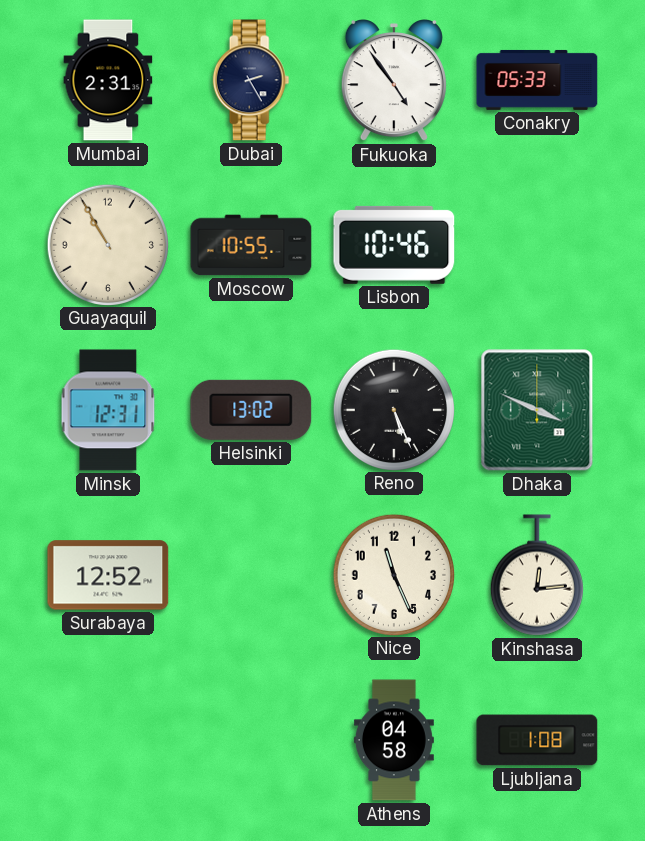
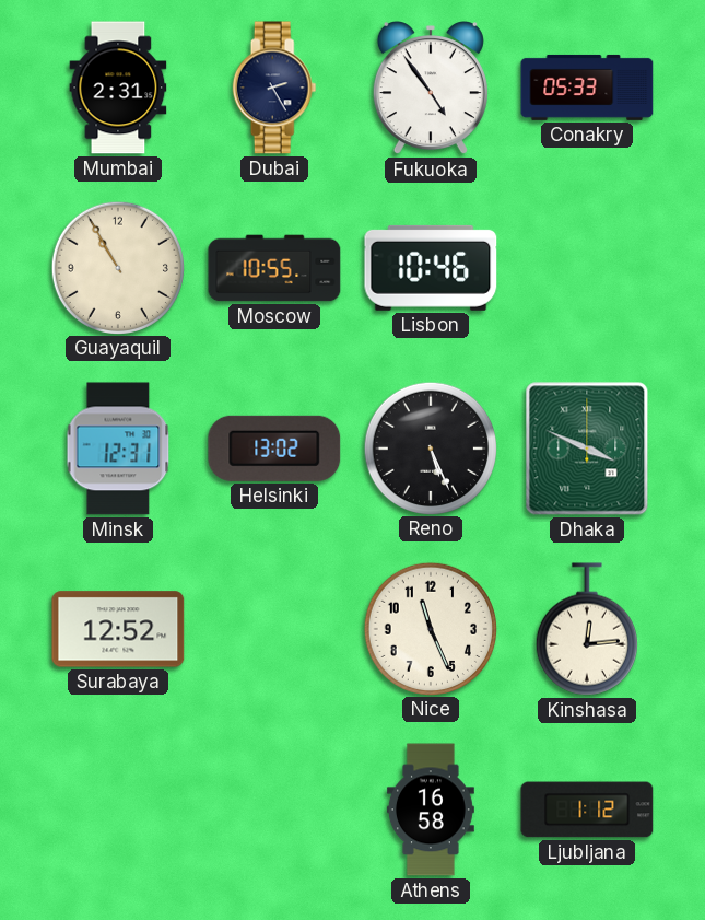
Athens: 04:58 -> 16:58 (431, 810)
Ljubljana: 1:08 -> 1:12 (587, 810)
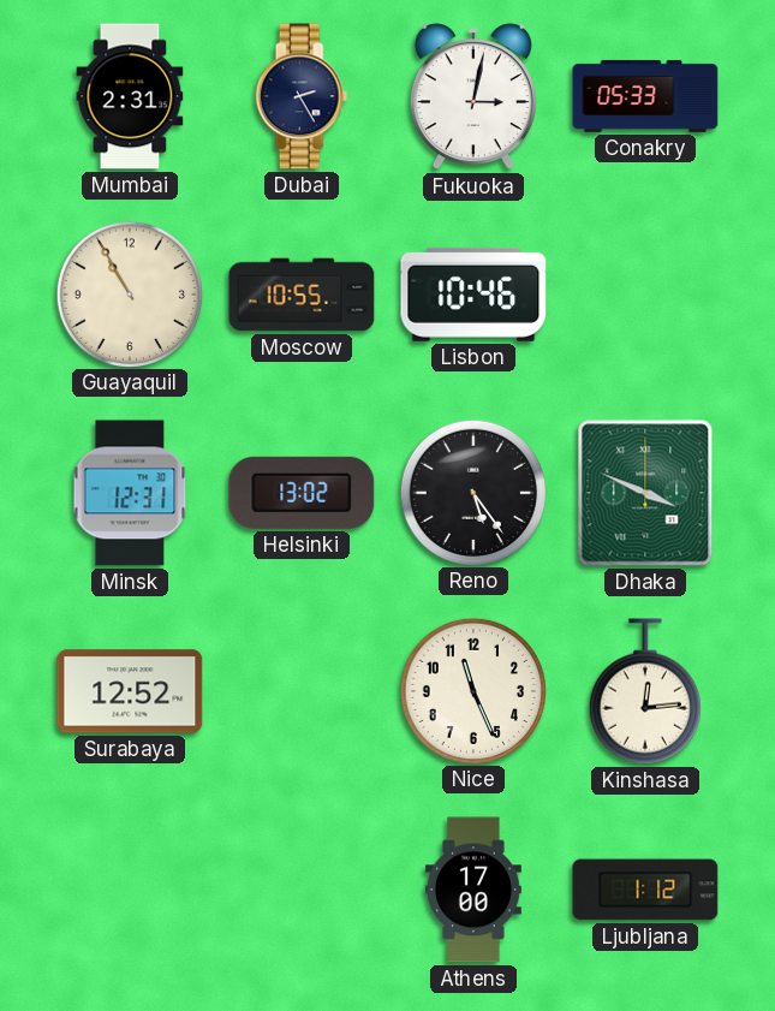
Fukuoka: 4:54 -> 3:02 (473, 97)
Reno: 5:26 -> 5:24 (472, 492)
Athens: 16:58 -> 17:00 (473, 890)
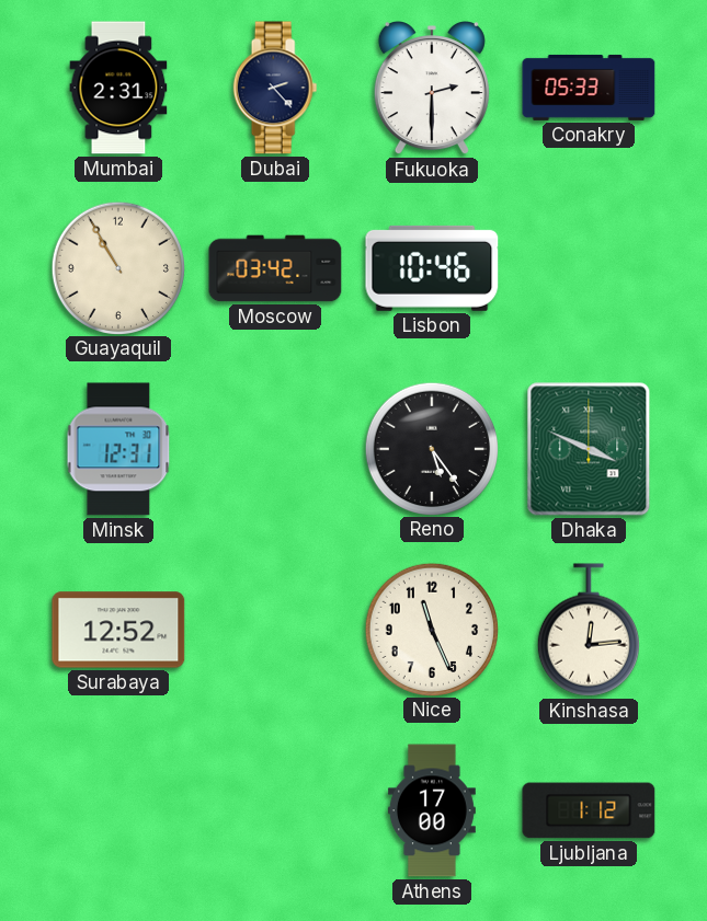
Dubai: 2:25 -> 2:23 (275, 88)
Fukuoka: 3:02 -> 2:30 (432, 89)
Moscow: 10:55 -> 03:42 (275, 268)
Helsinki: 13:02 -> none (302, 493)
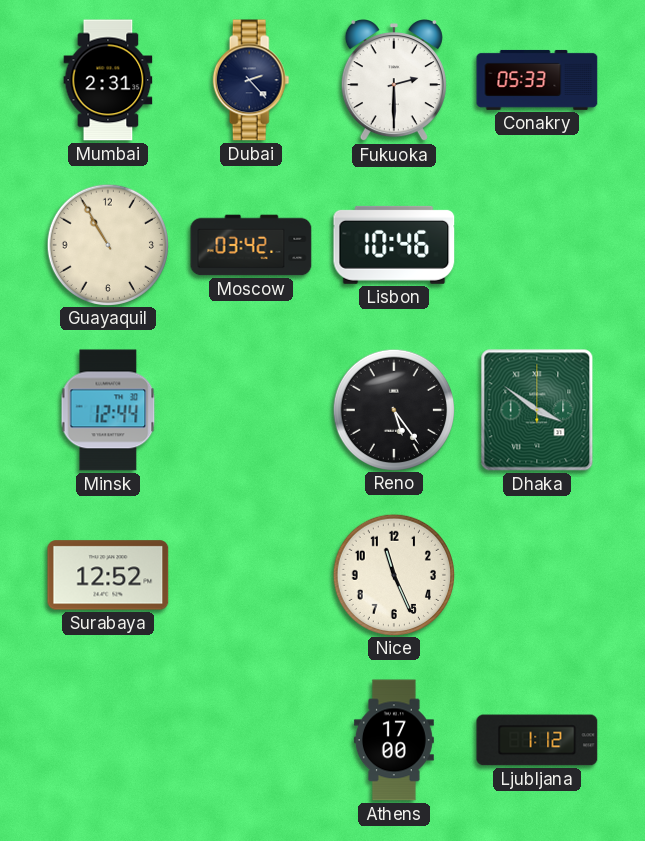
Minsk: 12:31 -> 12:44 (108, 410)
Dhaka: 3:49 -> 3:51 (537, 410)
Kinshasa: 12:14 -> none (589, 630)
